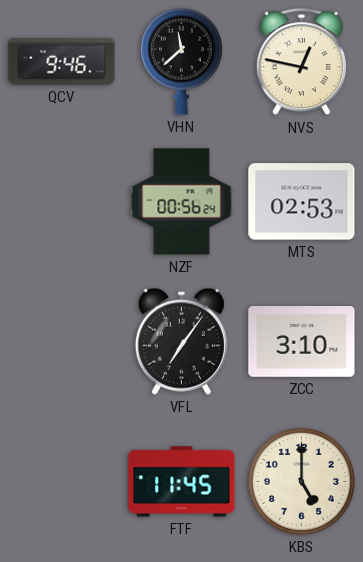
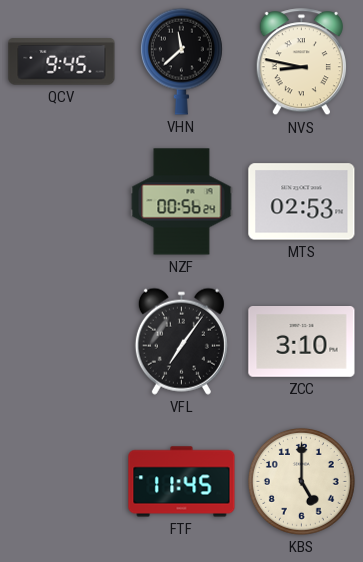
QCV: 9:46 -> 9:45 (62, 62)
NVS: 12:47 -> 8:47 (301, 62)
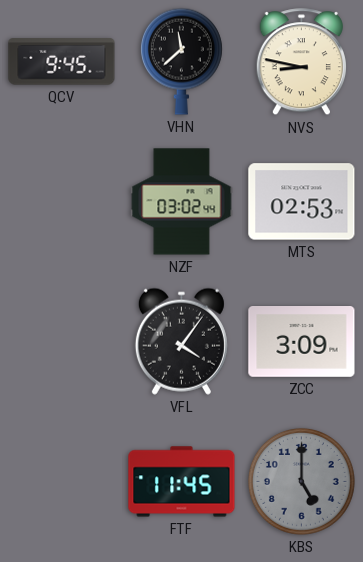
NZF: 00:56 -> 03:02 (182, 202)
VFL: 7:06 -> 4:06 (181, 341)
ZCC: 3:10 -> 3:09 (302, 342)
KBS dial: cream -> grey (301, 481)
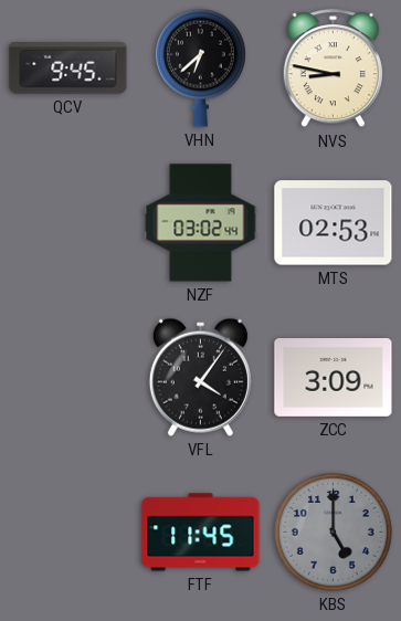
VHN: 11:38 -> 6:38 (200, 67)
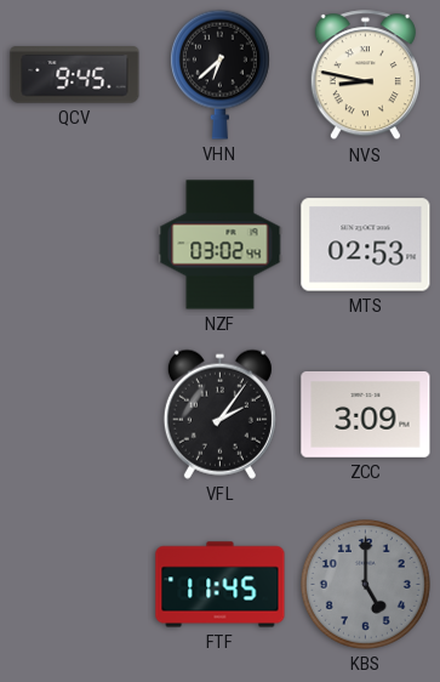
VFL: 4:06 -> 2:06 (219, 414)
